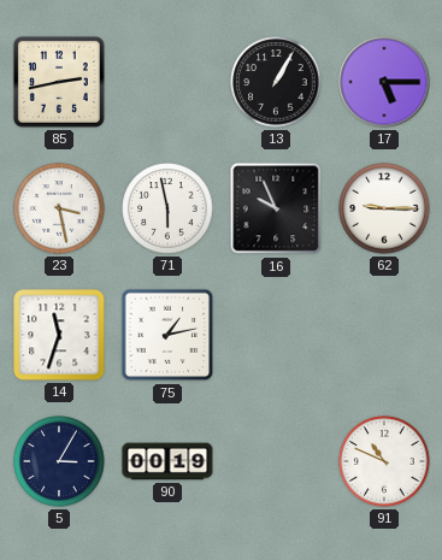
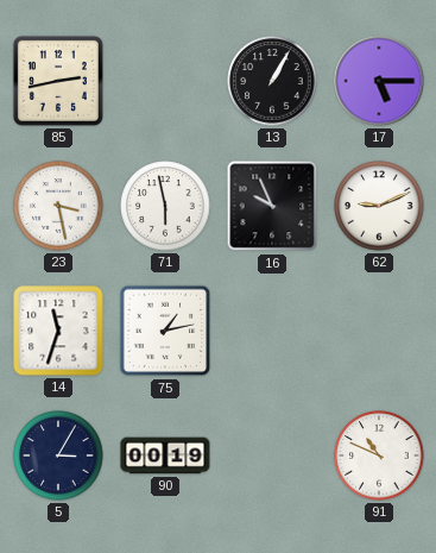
62: 9:15 -> 9:11 (379, 206)
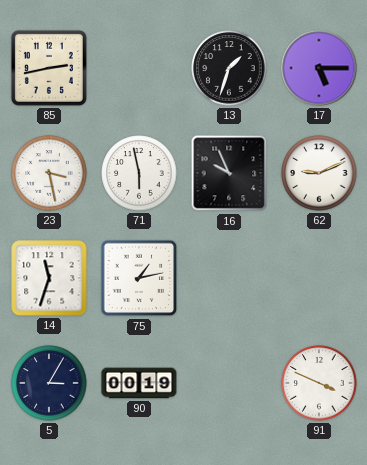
13: 1:05 -> 1:33 (229, 68)
91: 10:49 -> 3:49 (319, 383)
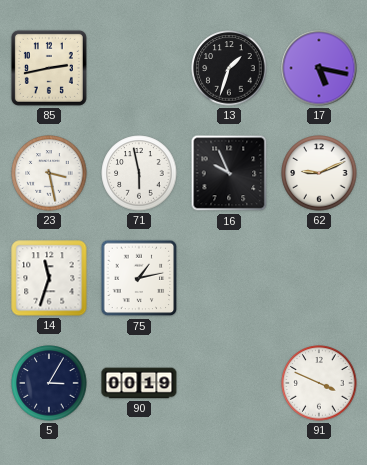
17: 5:15 -> 5:17 (319, 68)
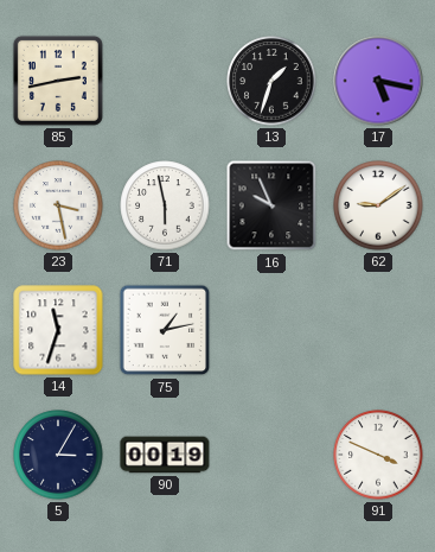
62: 9:11 -> 9:09 (378, 205)
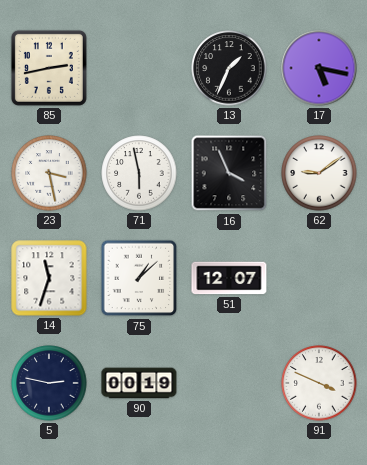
13: 1:33 -> 1:34 (229, 68)
16: 9:56 -> 3:56 (229, 173)
75: 1:13 -> 1:08 (139, 278)
51: none -> 12:07 (229, 278)
5: 3:05 -> 2:47 (49, 383)
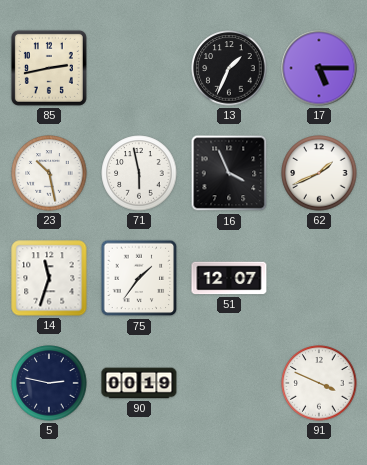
17: 5:17 -> 5:15 (319, 68)
23: 3:28 -> 10:28 (49, 173)
62: 9:09 -> 1:41 (319, 173)
75: 1:08 -> 1:36 (139, 278)
